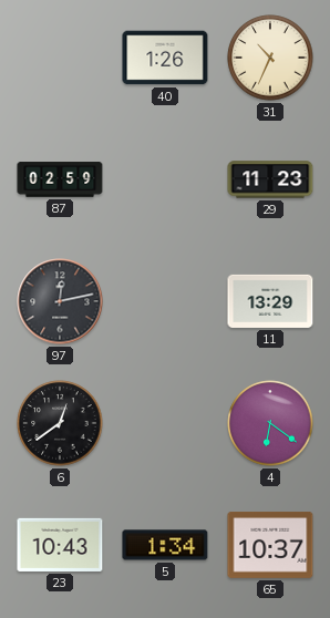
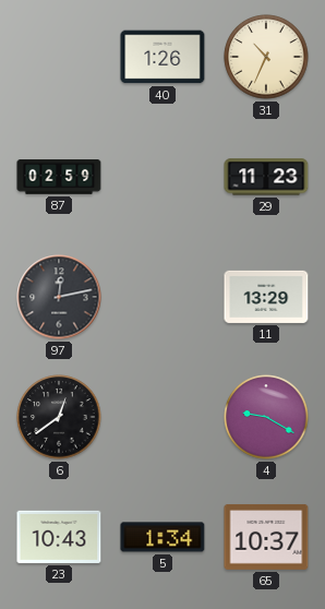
4: 6:21 -> 9:20 (266, 417)
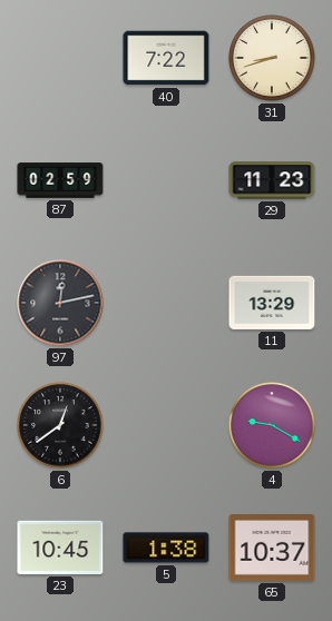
40: 1:26 -> 7:22 (166, 58)
31: 10:34 -> 8:42 (272, 58)
23: 10:43 -> 10:45 (60, 548)
5: 1:34 -> 1:38 (166, 548)
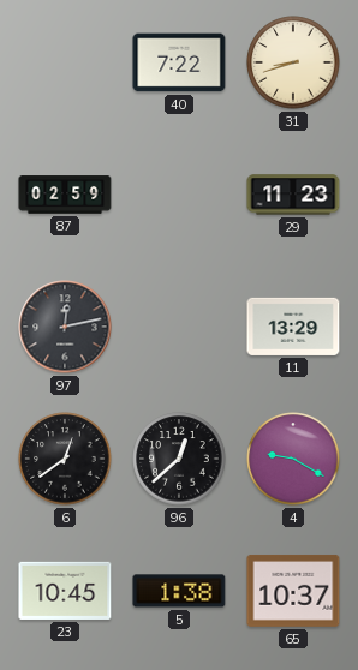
96: none -> 12:38 (179, 459)
